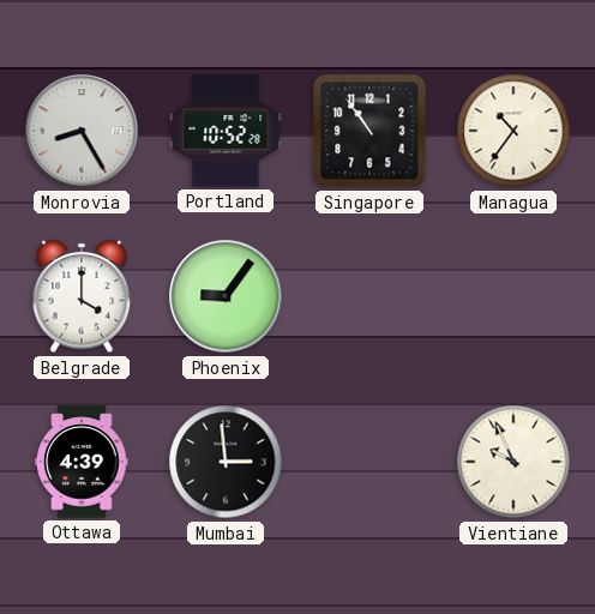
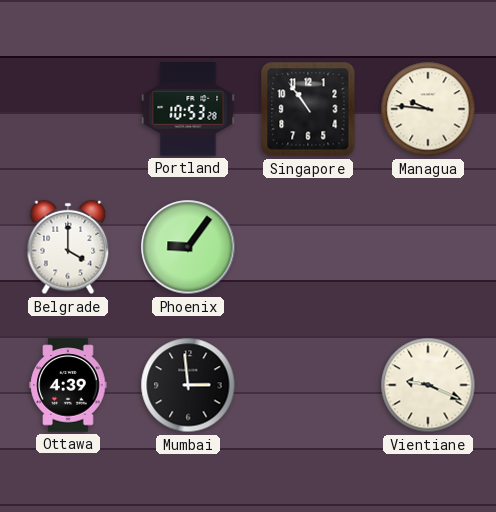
Monrovia: 8:25 -> none (82, 131)
Portland: 10:52 -> 10:53 (188, 109)
Managua: 10:36 -> 9:46 (428, 109)
Vientiane: 9:56 -> 9:19 (428, 385)
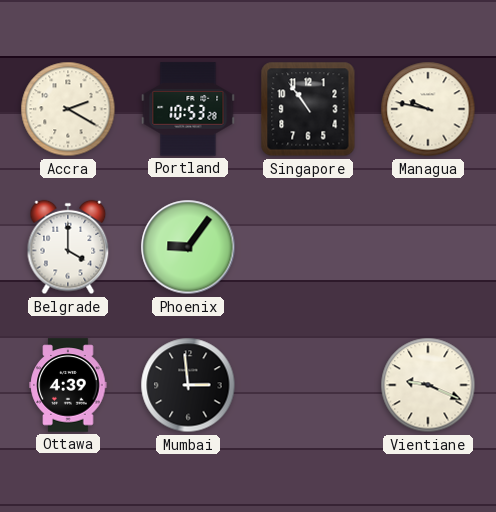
Accra: none -> 2:20 (68, 109)
Managua: 9:46 -> 9:47 (428, 109)
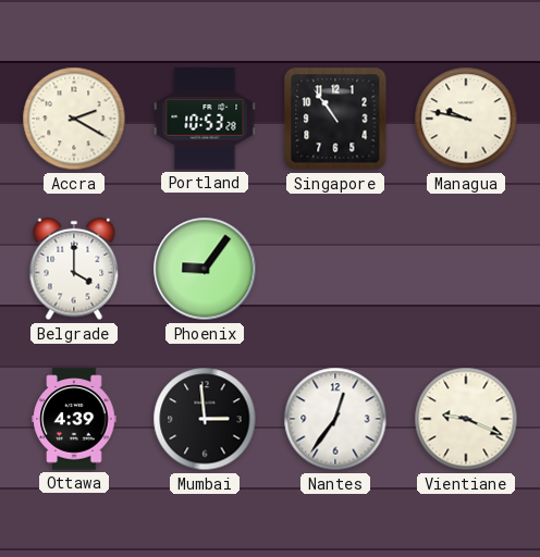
Nantes: none -> 12:36 (335, 419)
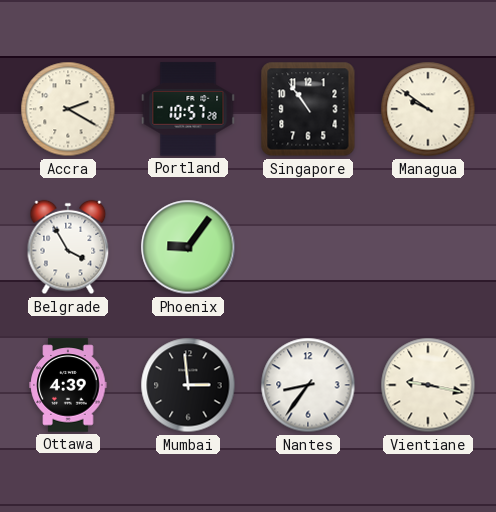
Portland: 10:53 -> 10:57 (188, 109)
Managua: 9:47 -> 9:51 (428, 109)
Belgrade: 4:00 -> 3:55 (68, 247)
Nantes: 12:36 -> 8:36 (308, 385)
Vientiane: 9:19 -> 9:17 (428, 385)
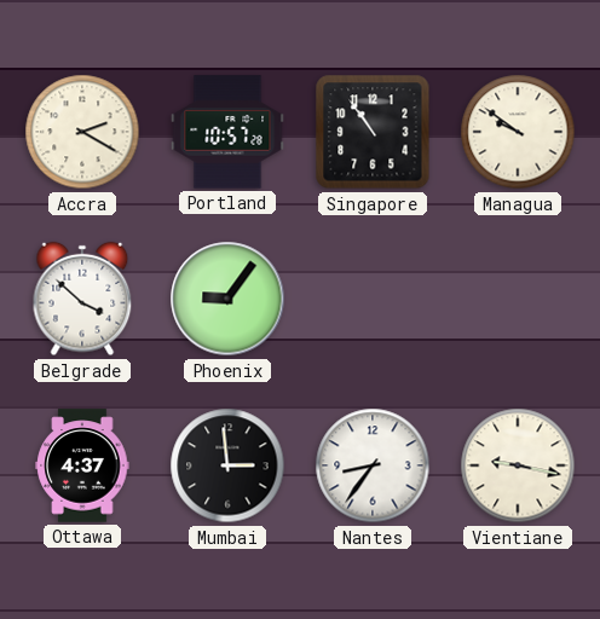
Belgrade: 3:55 -> 3:52 (82, 299)
Ottawa: 4:39 -> 4:37 (82, 465)
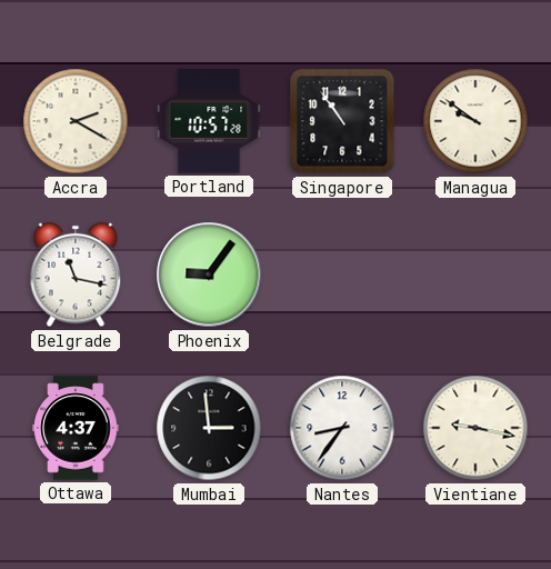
Belgrade: 3:52 -> 11:17 (76, 274)
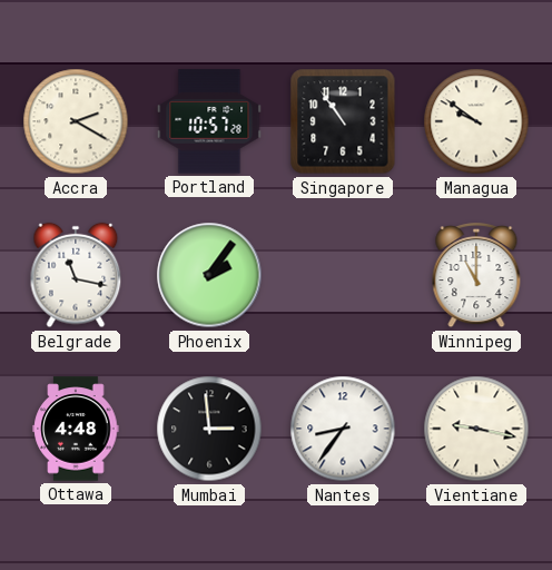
Phoenix: 9:06 -> 2:06 (209, 275)
Winnipeg: none -> 11:00 (476, 276)
Ottawa: 4:37 -> 4:48 (76, 429)
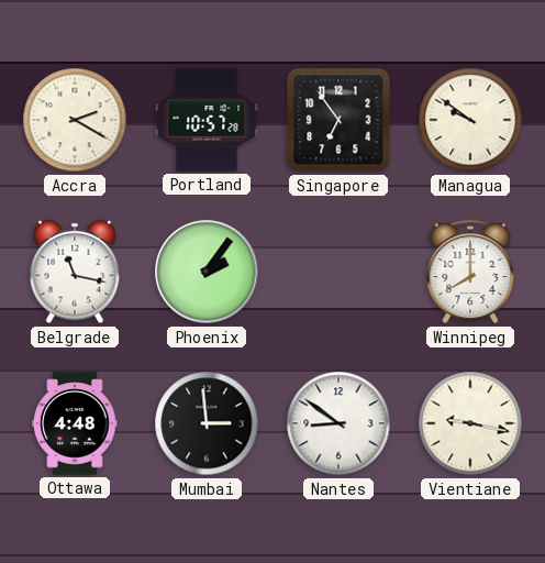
Singapore: 10:54 -> 6:54 (338, 120)
Winnipeg: 11:00 -> 8:00 (470, 273)
Nantes: 8:36 -> 8:51 (338, 423)
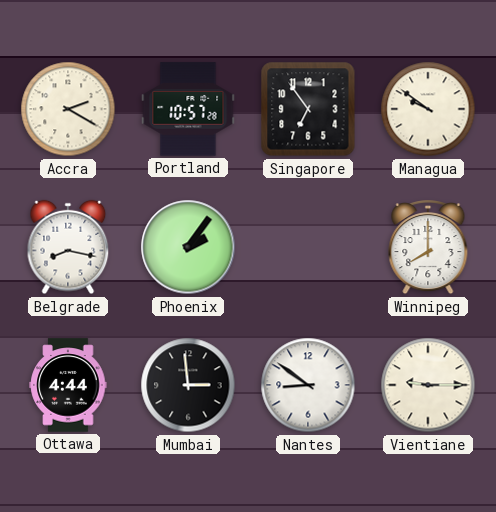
Belgrade: 11:17 -> 8:17 (68, 247)
Ottawa: 4:48 -> 4:44 (68, 385)
Vientiane: 9:17 -> 9:15 (428, 385)
